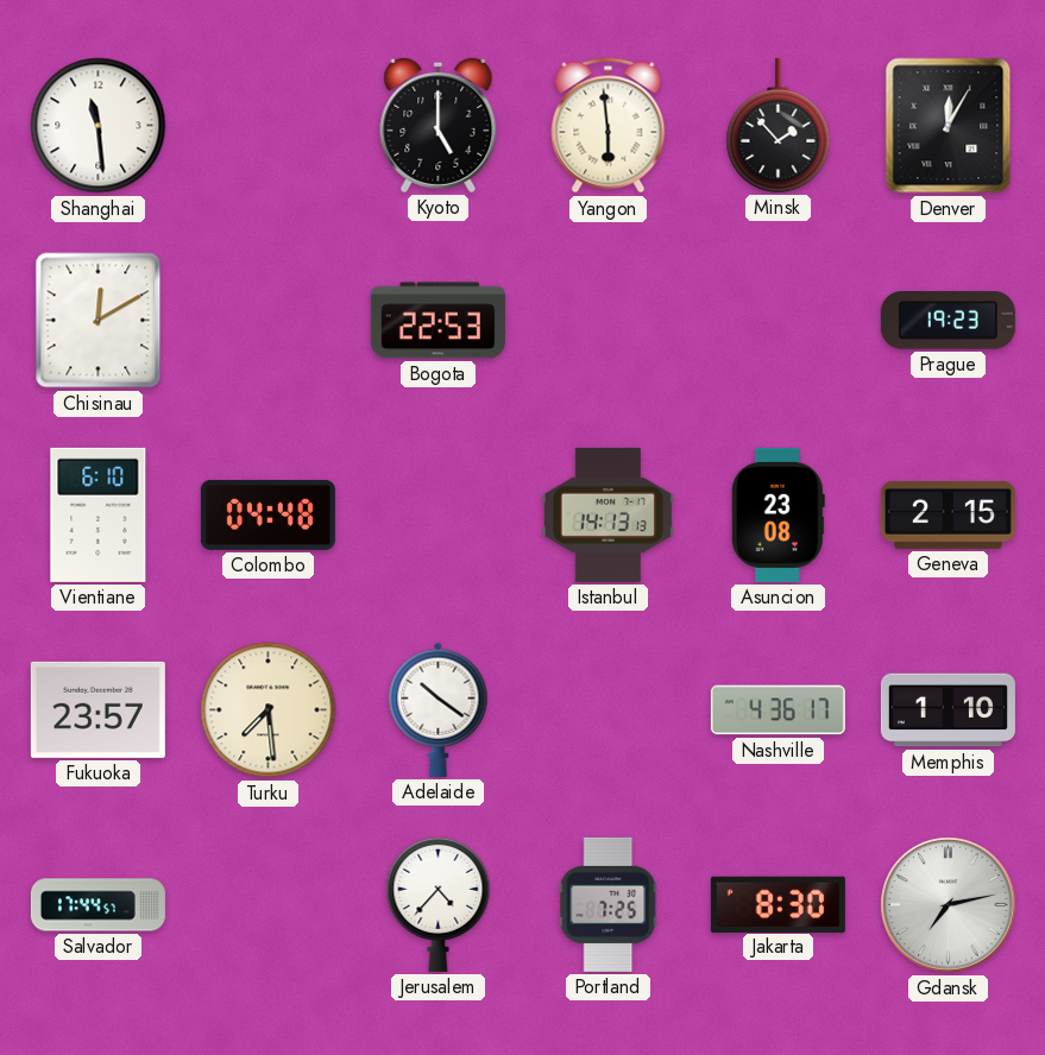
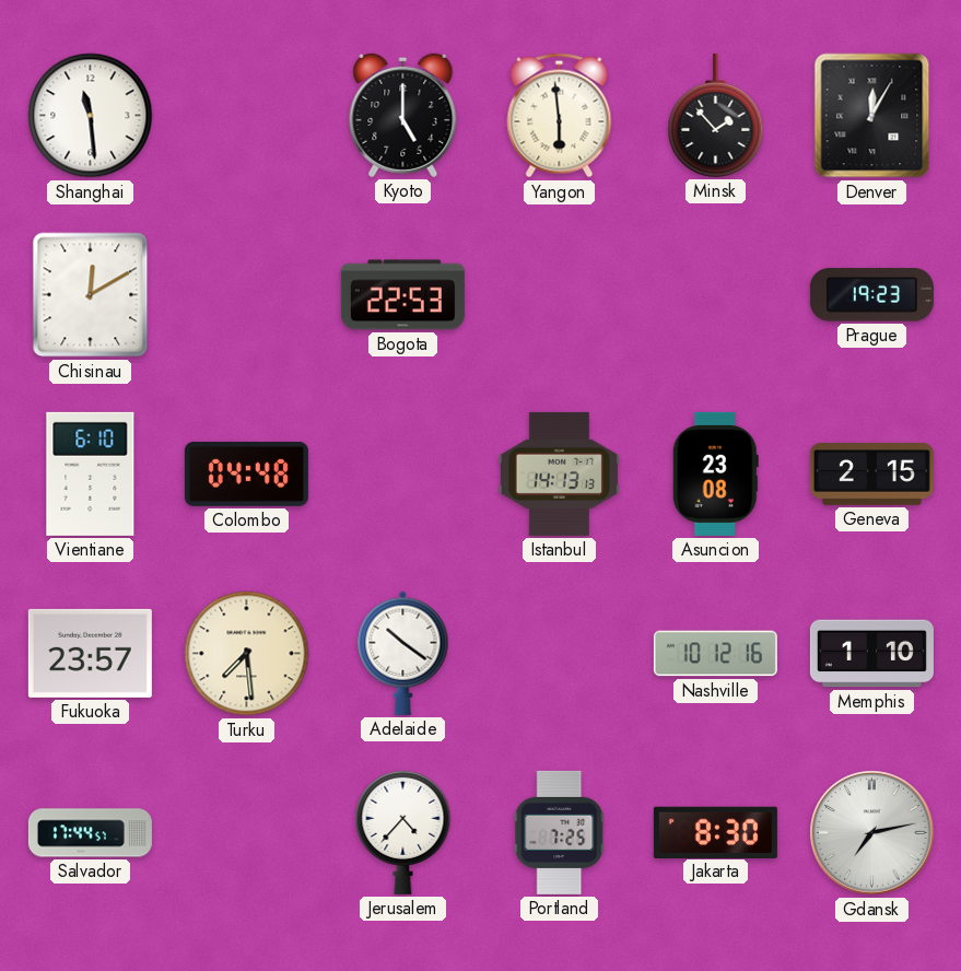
Nashville: 4:36 -> 10:12 (715, 654)
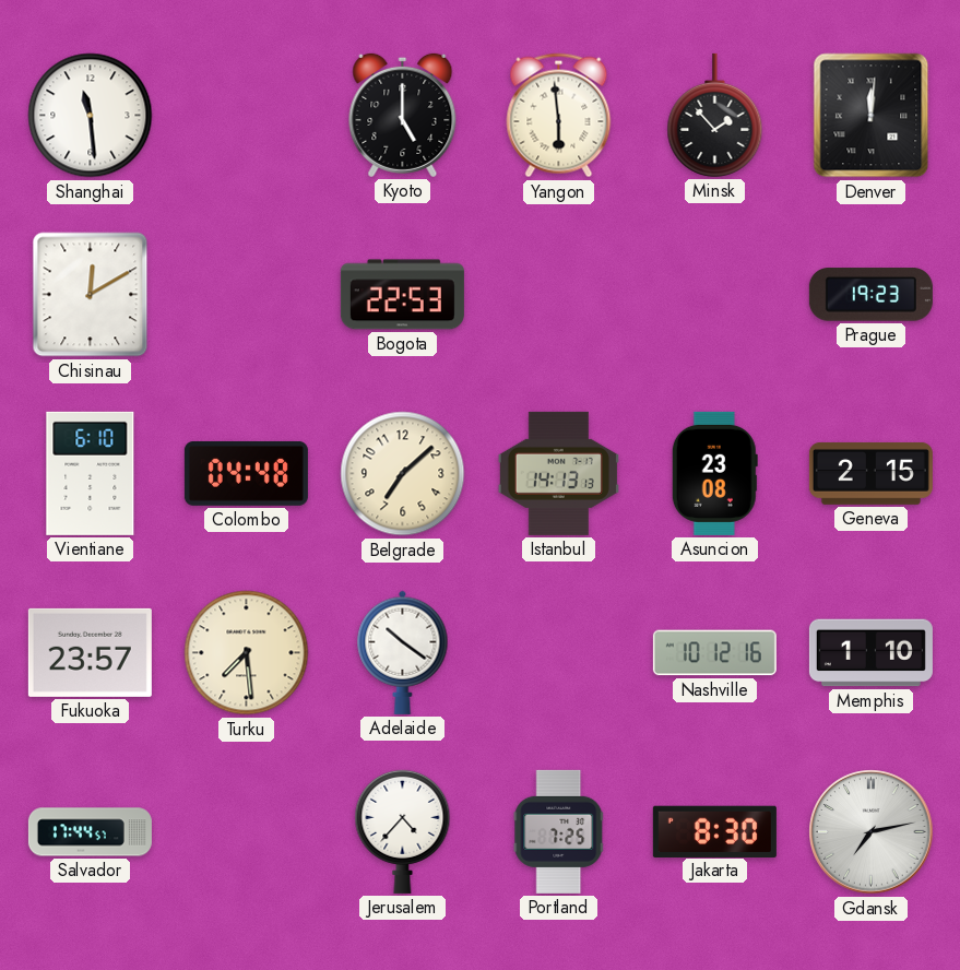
Denver: 12:05 -> 12:01 (872, 116)
Belgrade: none -> 7:08 (403, 474)
